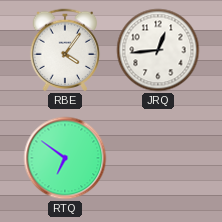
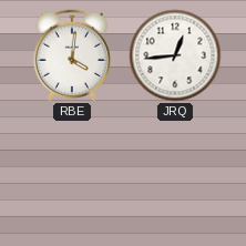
RBE: 4:06 -> 4:01 (72, 55)
RTQ: 6:51 -> none (65, 158)
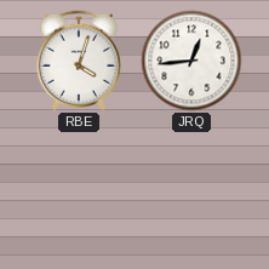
RBE: 4:01 -> 4:03 (79, 61)
